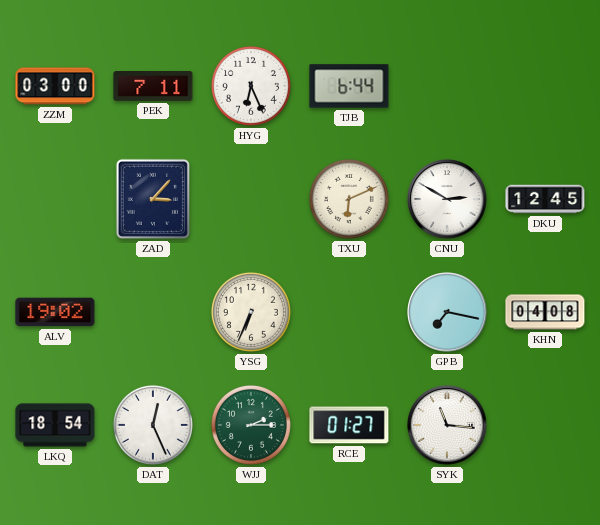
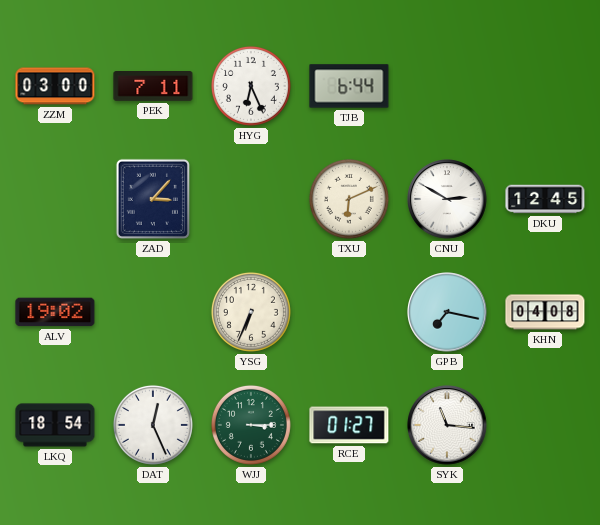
WJJ: 2:15 -> 3:15 (251, 425)
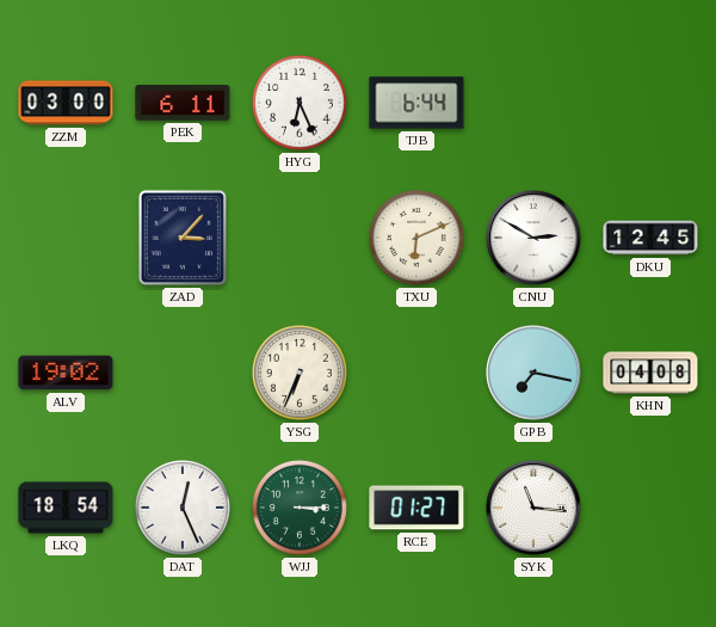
PEK: 7:11 -> 6:11 (183, 104)
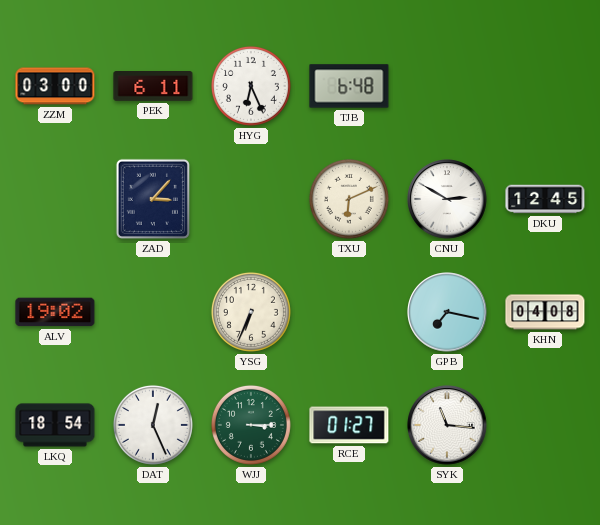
TJB: 6:44 -> 6:48 (349, 86)
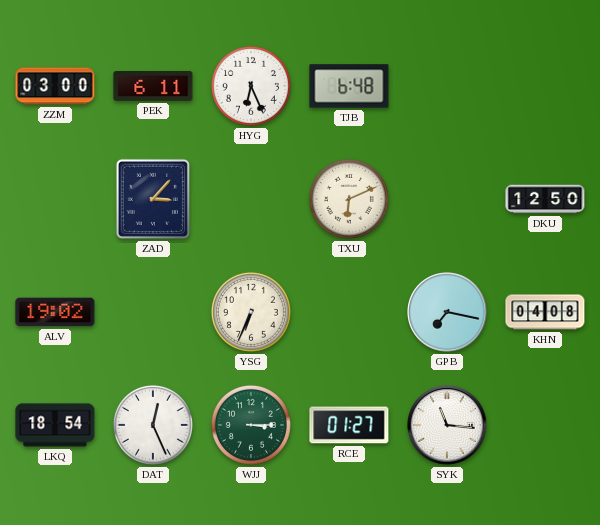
CNU: 2:50 -> none (447, 199)
DKU: 12:45 -> 12:50 (545, 199)
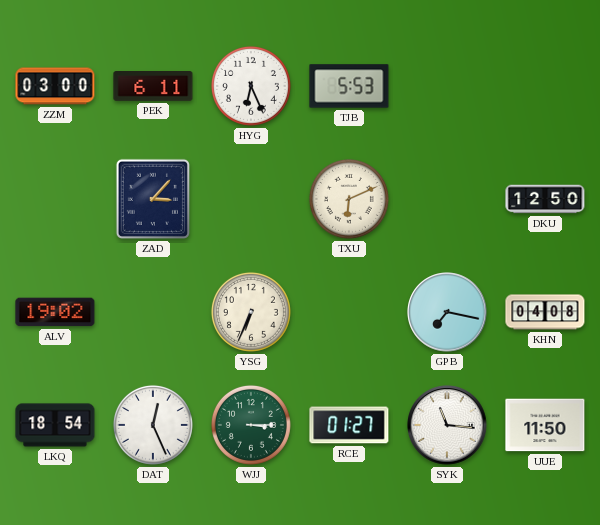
TJB: 6:48 -> 5:53 (349, 86)
UUE: none -> 11:50 (545, 425)
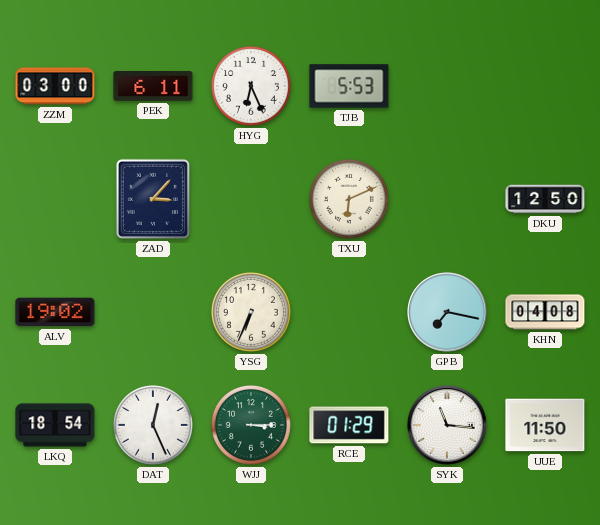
RCE: 01:27 -> 01:29 (349, 425)
